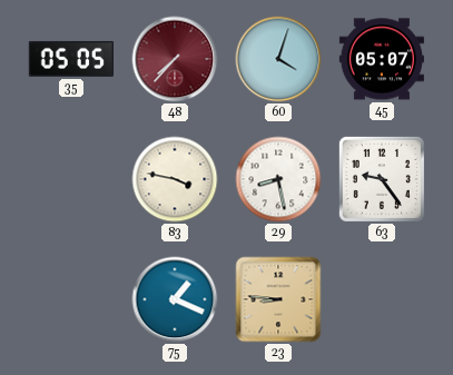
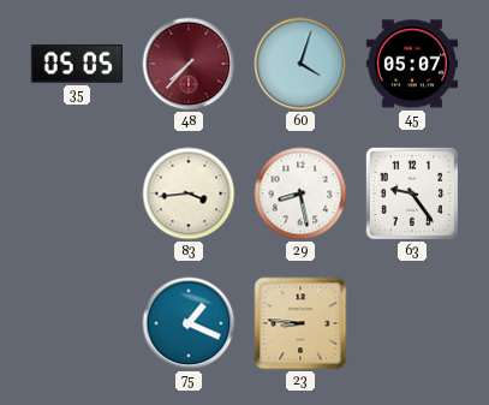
83: 3:47 -> 3:44 (189, 193)
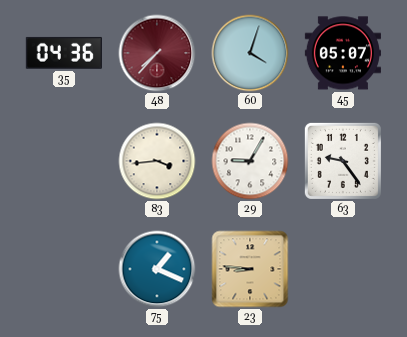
35: 05:05 -> 04:36 (64, 53)
29: 8:28 -> 9:05 (250, 161)
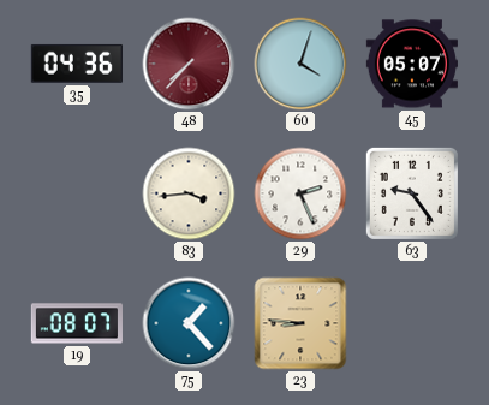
29: 9:05 -> 2:26 (300, 193)
19: none -> 08:07 (77, 323)
75: 1:19 -> 1:23 (189, 323)
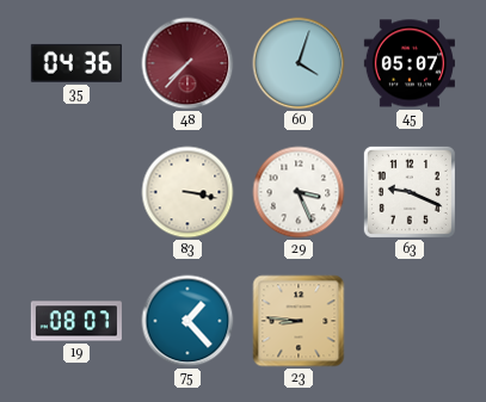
83: 3:44 -> 3:17 (187, 192)
29: 2:26 -> 3:26 (299, 192)
63: 9:24 -> 9:19 (410, 192)
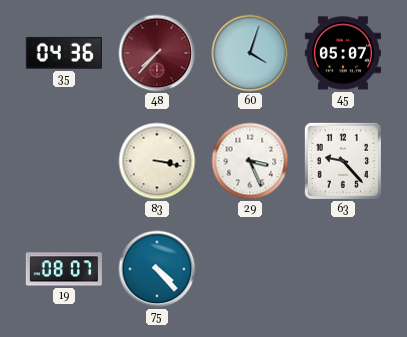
63: 9:19 -> 9:23 (343, 161)
75: 1:23 -> 4:23 (157, 269)
23: 8:46 -> none (299, 321)
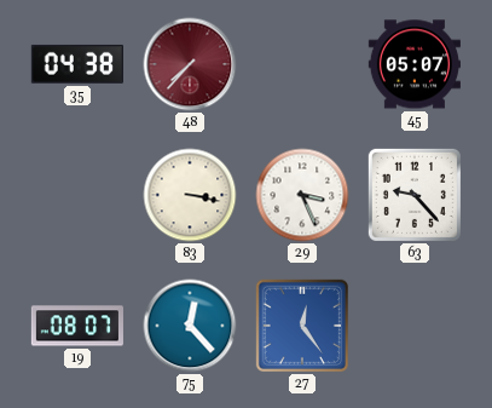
35: 04:36 -> 04:38 (77, 64)
60: 4:03 -> none (250, 53)
75: 4:23 -> 12:23 (190, 326)
27: none -> 12:24 (302, 326)
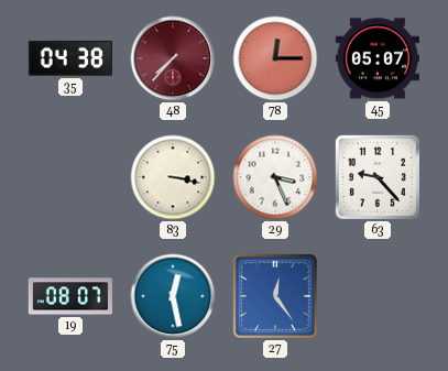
78: none -> 12:15 (275, 58)
75: 12:23 -> 12:28 (173, 296)
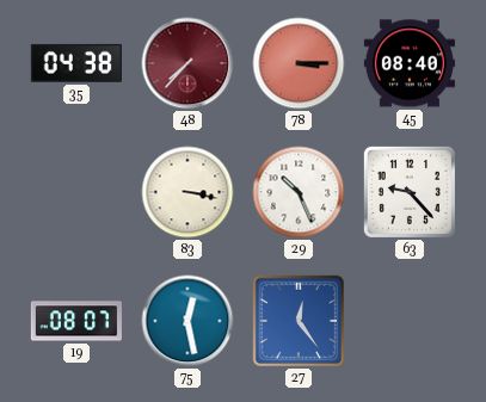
78: 12:15 -> 3:15 (299, 63)
45: 05:07 -> 08:40 (410, 63)
29: 3:26 -> 10:26 (299, 192)
